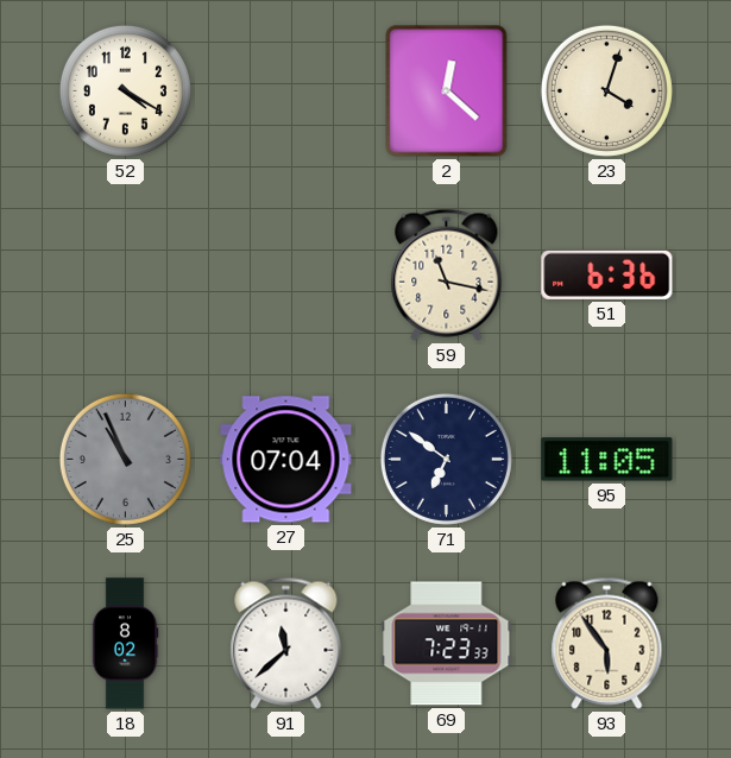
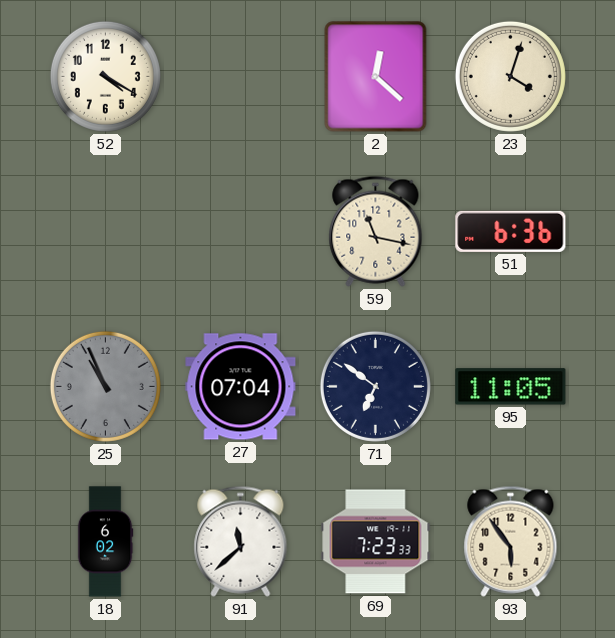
18: 8:02 -> 6:02 (105, 542)
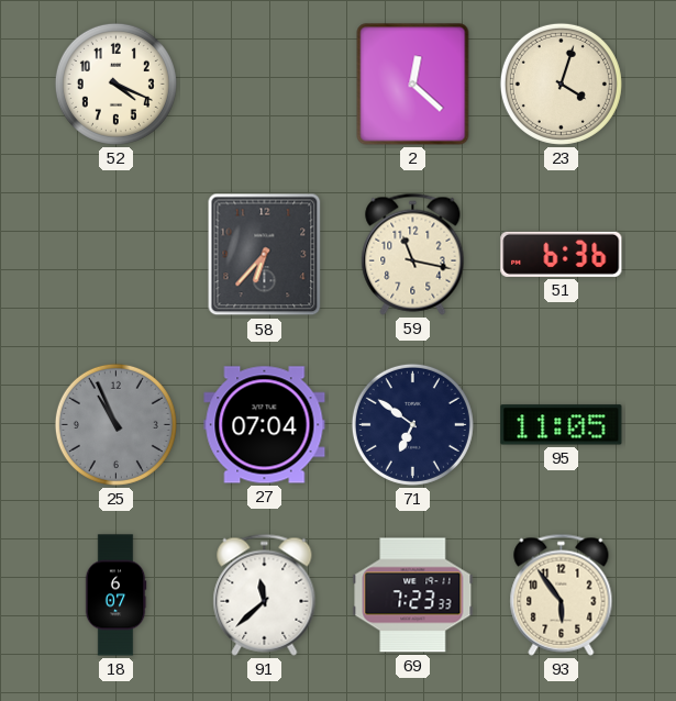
52: 4:20 -> 4:19 (115, 84)
58: none -> 6:37 (265, 255)
18: 6:02 -> 6:07 (115, 596)
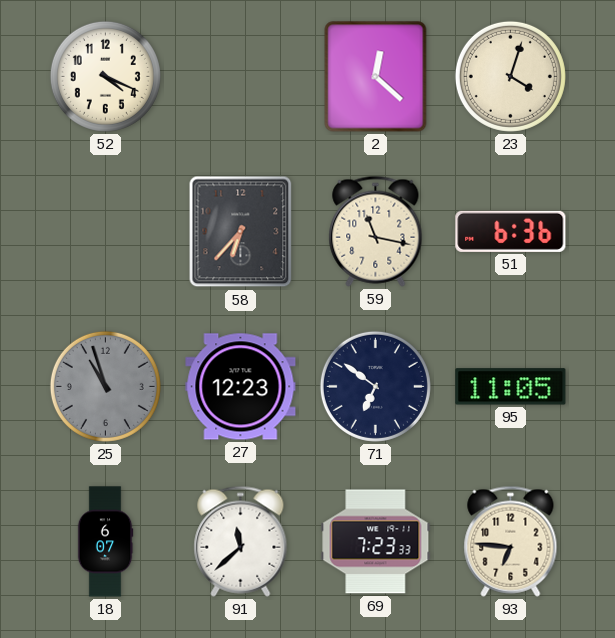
25: 10:56 -> 10:57 (105, 386)
27: 07:04 -> 12:23 (241, 387)
93: 5:54 -> 6:46 (511, 541)
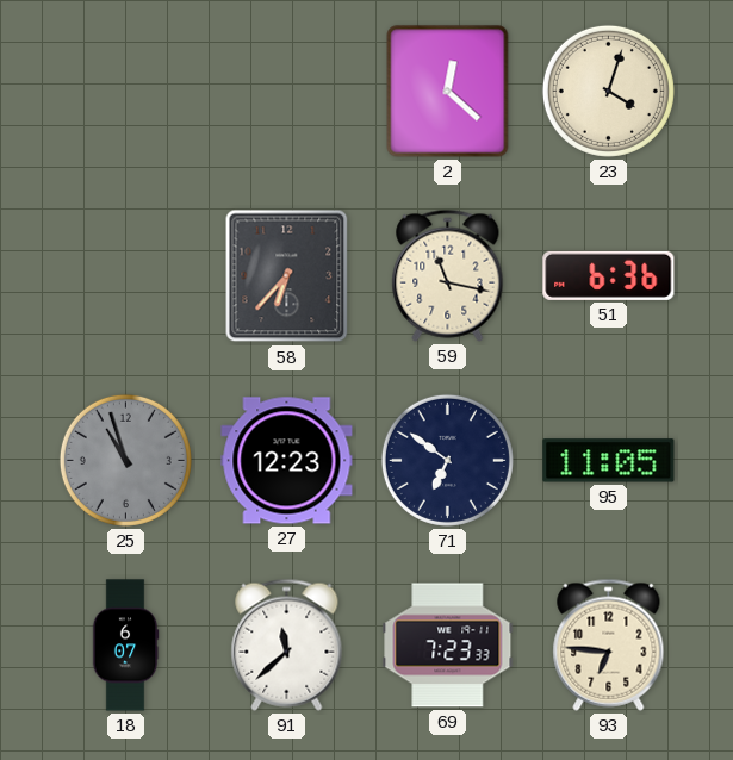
52: 4:19 -> none (105, 76)
